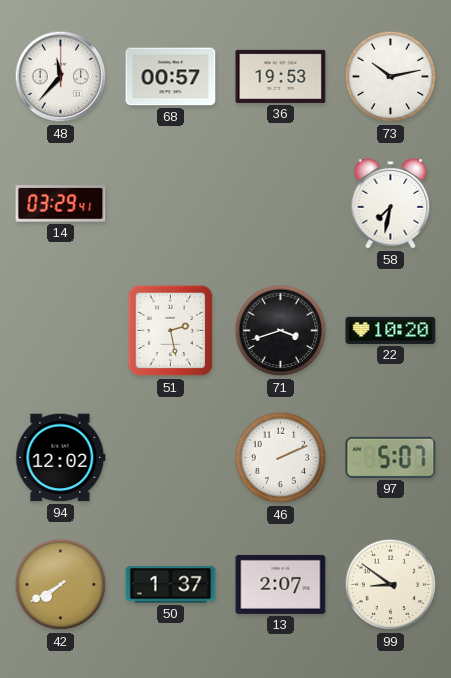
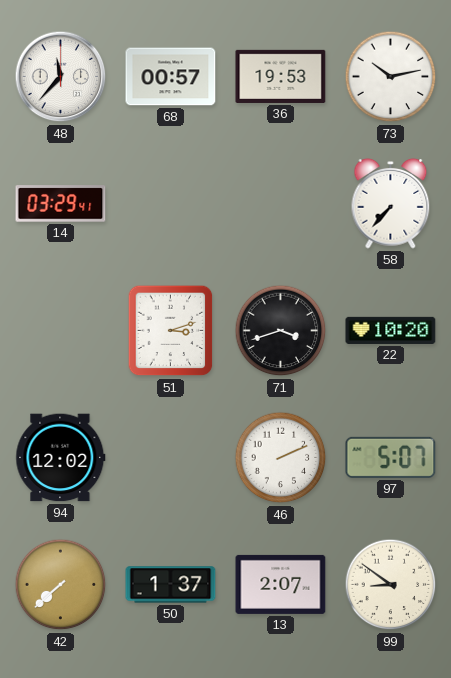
58: 7:32 -> 7:37 (391, 204)
51: 2:28 -> 3:12 (171, 331)
42: 7:40 -> 7:38 (61, 585)
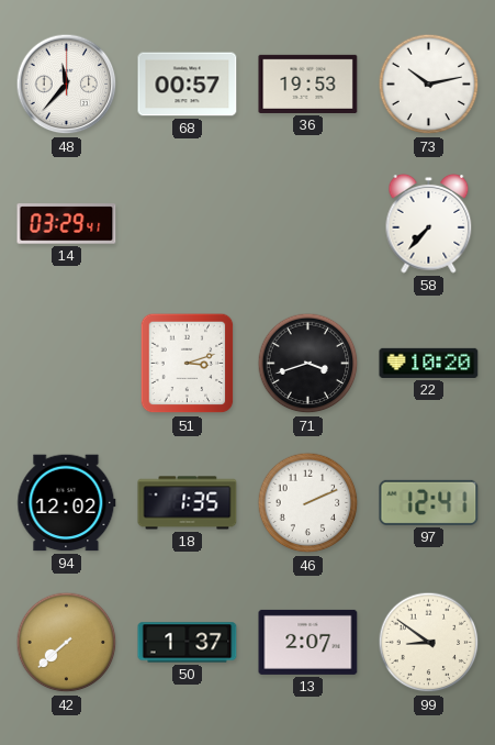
18: none -> 1:35 (188, 503)
97: 5:07 -> 12:41 (429, 502)
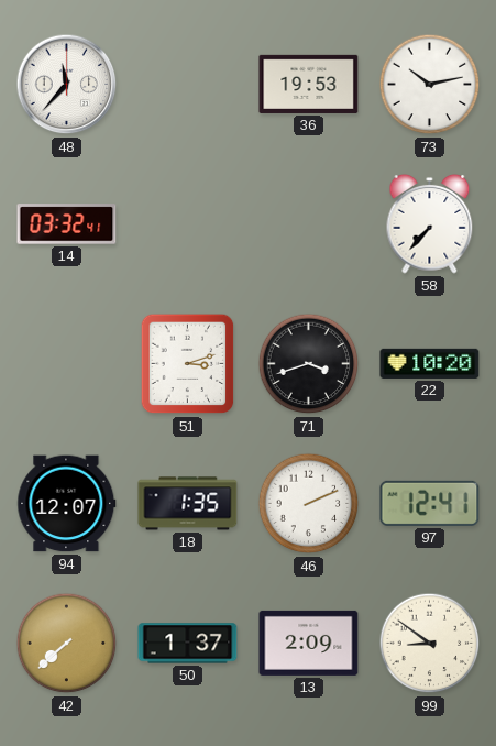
68: 00:57 -> none (188, 85)
14: 03:29 -> 03:32 (67, 224)
94: 12:02 -> 12:07 (67, 504)
13: 2:07 -> 2:09 (309, 643)
